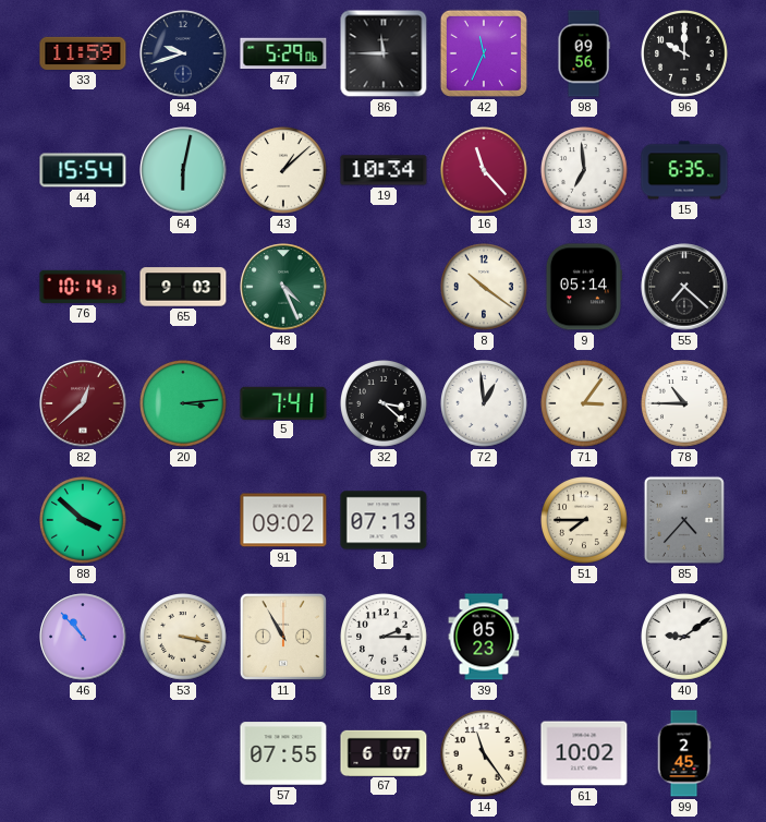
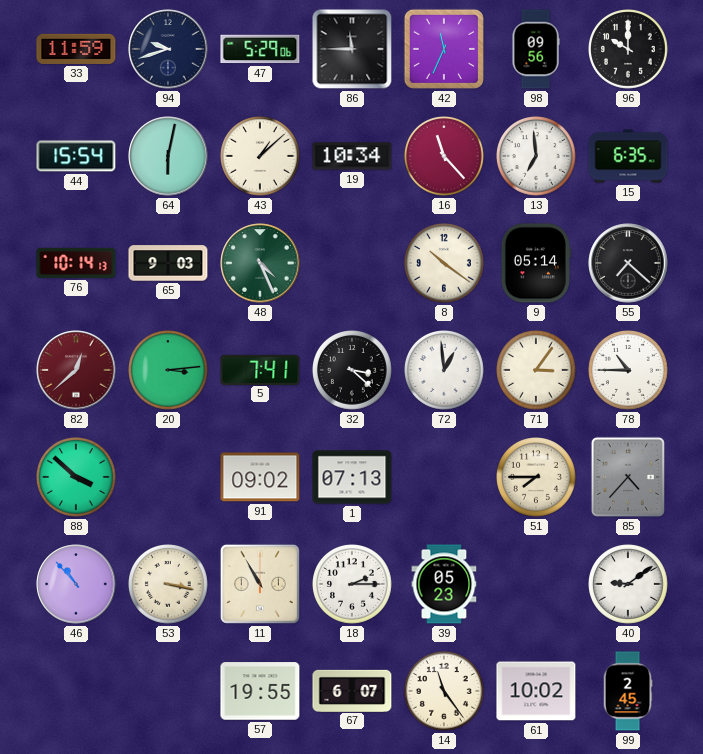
57: 07:55 -> 19:55 (260, 691)
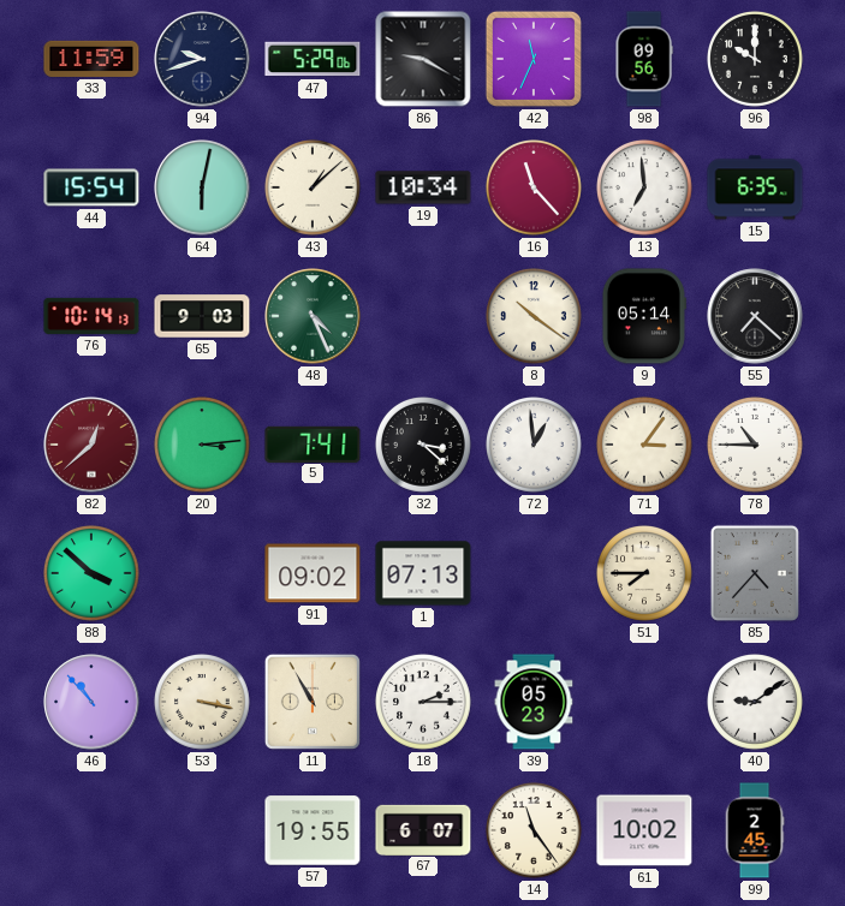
86: 11:45 -> 9:20 (423, 59)
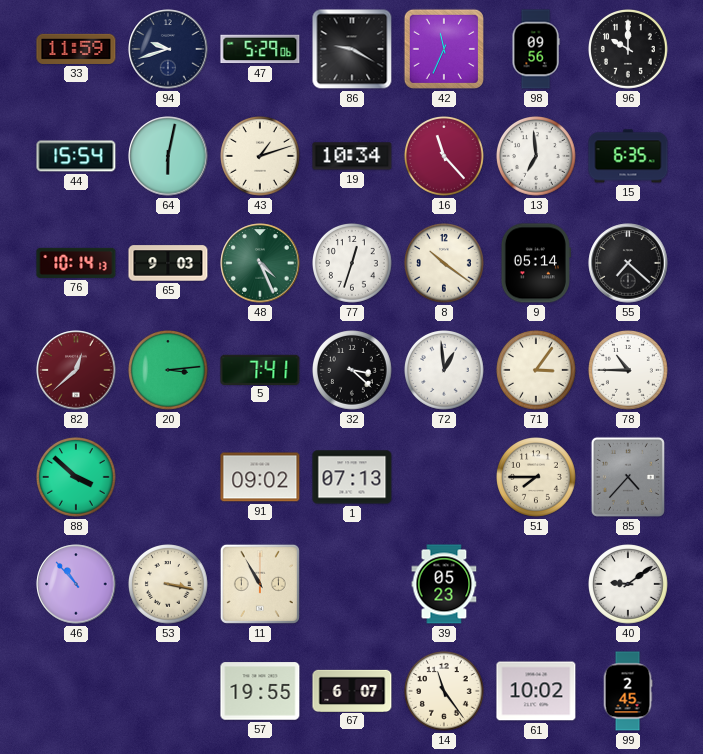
43: 1:08 -> 1:12 (261, 157)
77: none -> 12:33 (353, 264)
18: 2:15 -> none (424, 703)
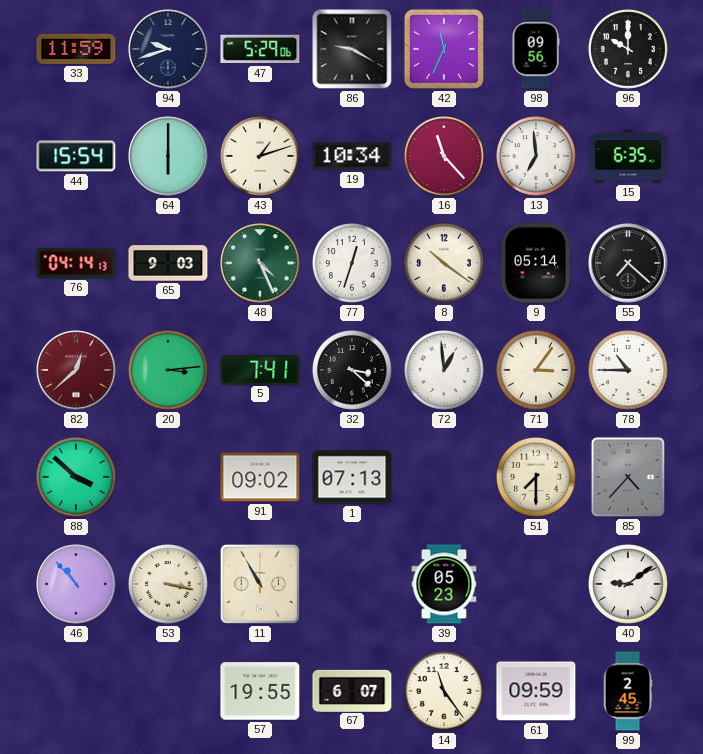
64: 6:02 -> 6:00 (168, 156)
76: 10:14 -> 04:14 (76, 263)
51: 7:45 -> 7:30 (537, 478)
61: 10:02 -> 09:59 (536, 691)
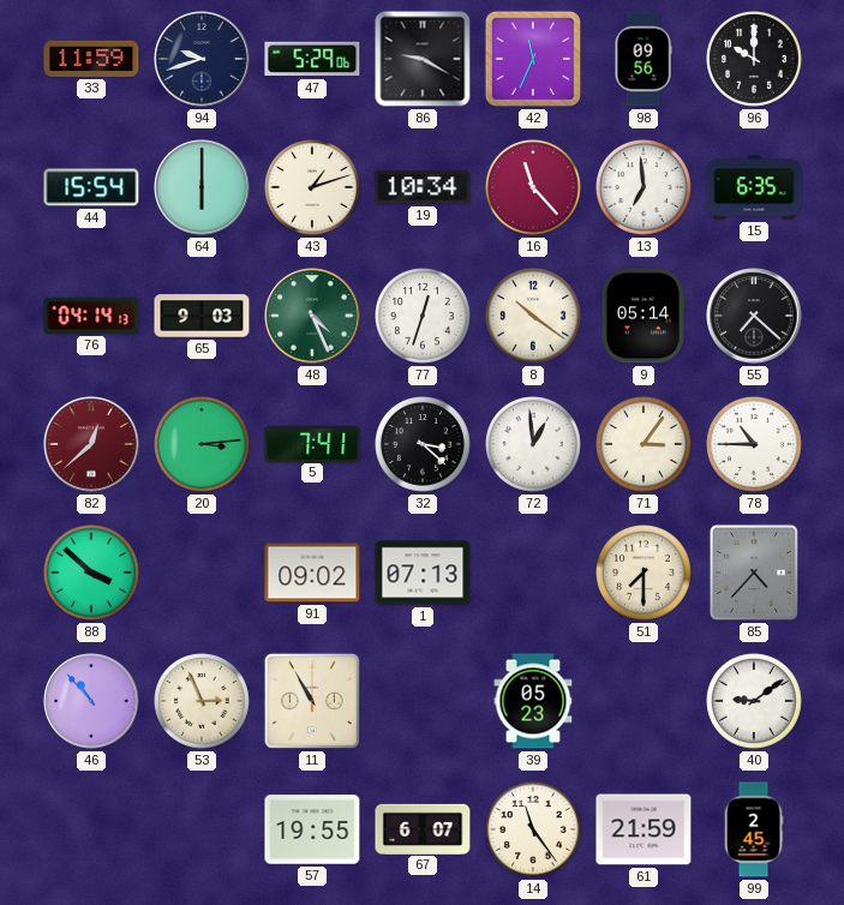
53: 3:17 -> 2:56 (203, 702)
61: 09:59 -> 21:59 (644, 829)
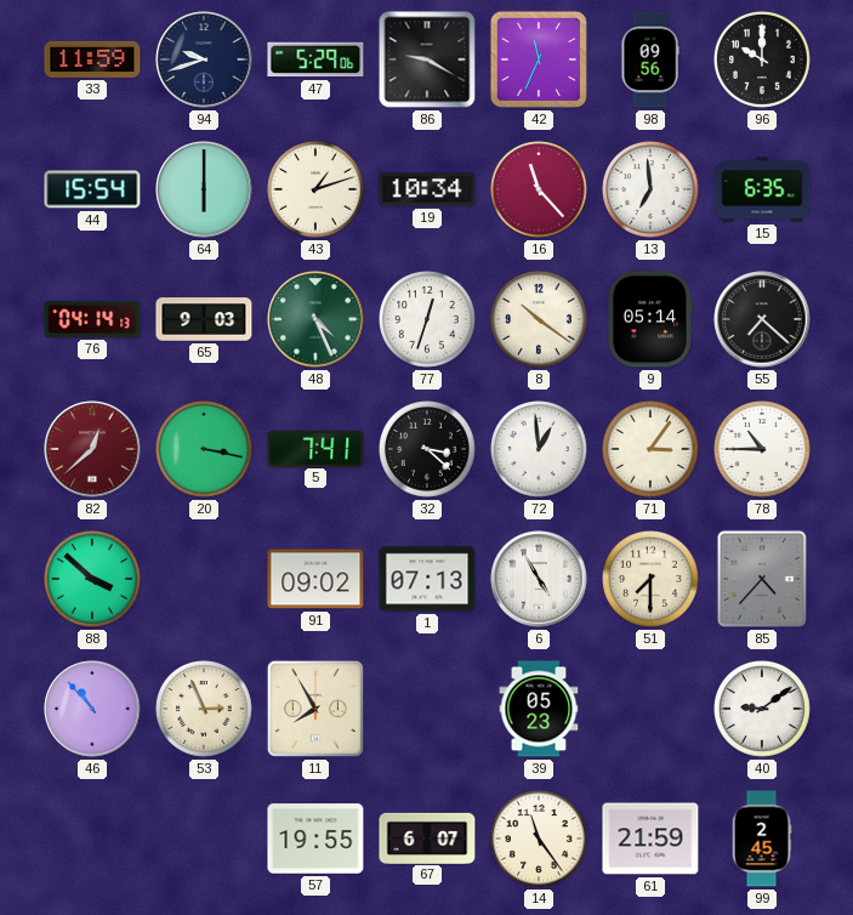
20: 3:14 -> 3:17 (205, 450)
6: none -> 4:55 (539, 579)
11: 10:55 -> 7:55 (315, 709)
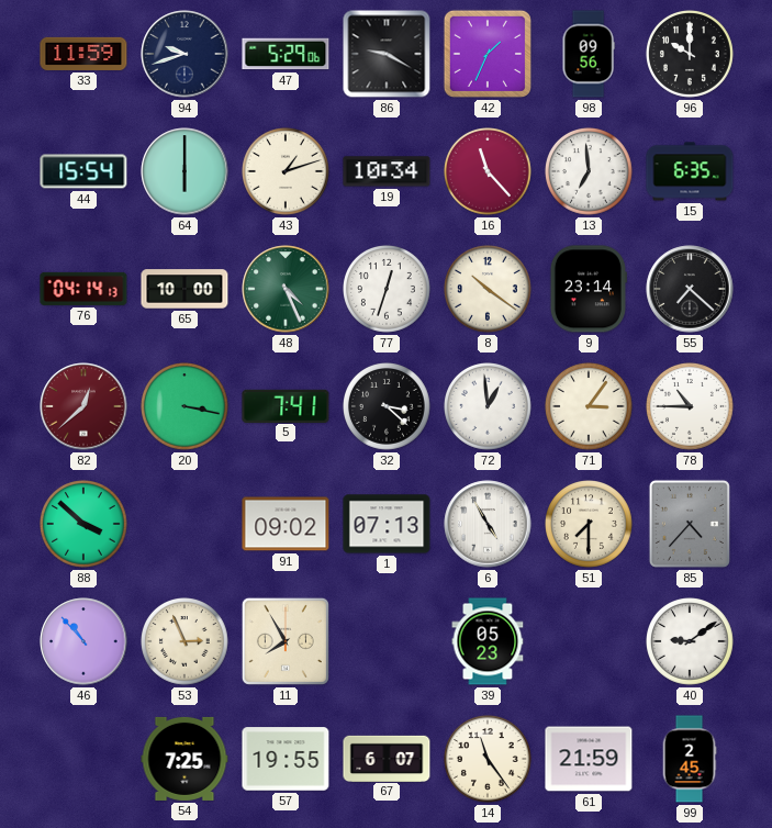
42: 11:34 -> 1:34 (488, 54)
65: 9:03 -> 10:00 (184, 289)
9: 05:14 -> 23:14 (589, 289)
54: none -> 7:25 (184, 759)
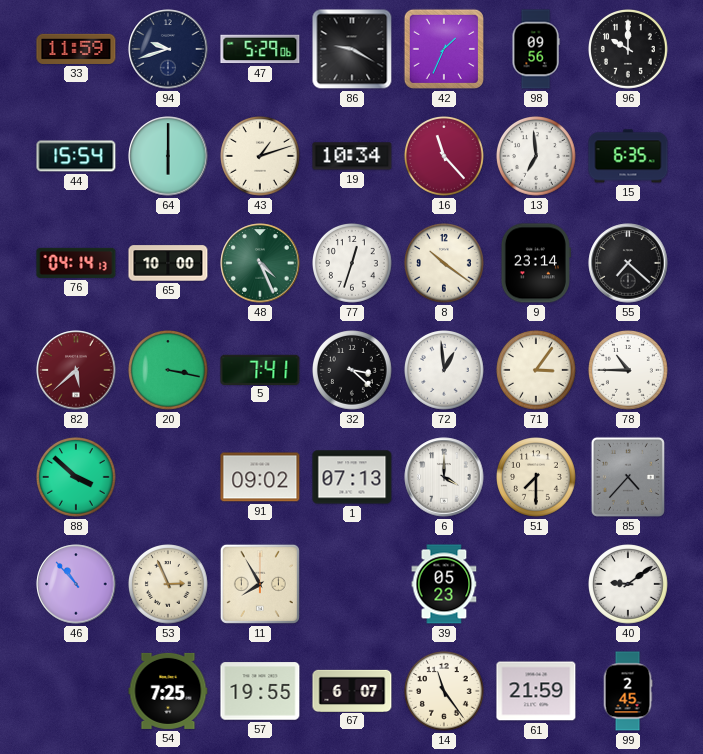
82: 12:38 -> 5:38 (76, 370)
6: 4:55 -> 4:00 (444, 477)
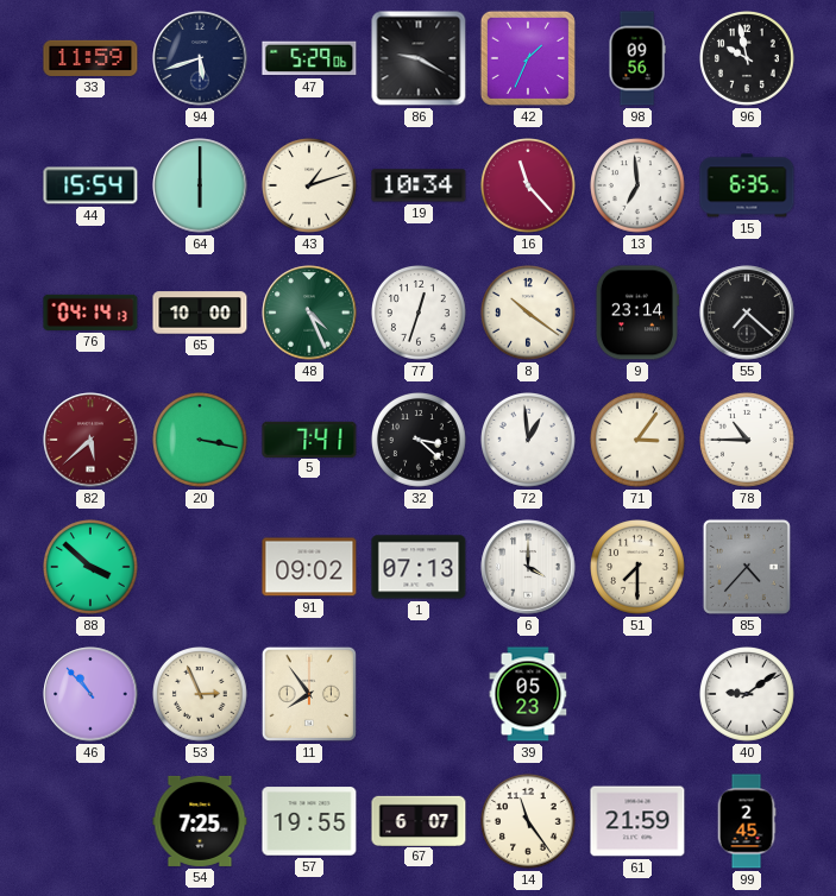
94: 9:42 -> 5:42 (200, 58)
96: 10:00 -> 9:58 (748, 59)
11: 7:55 -> 7:54 (309, 694)
